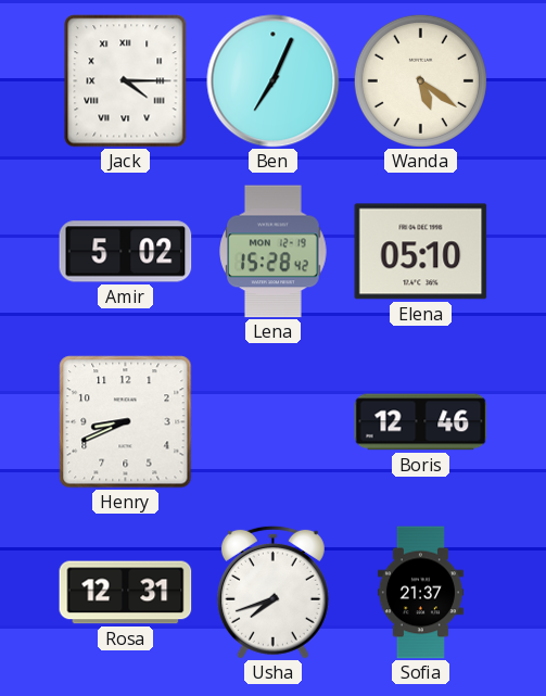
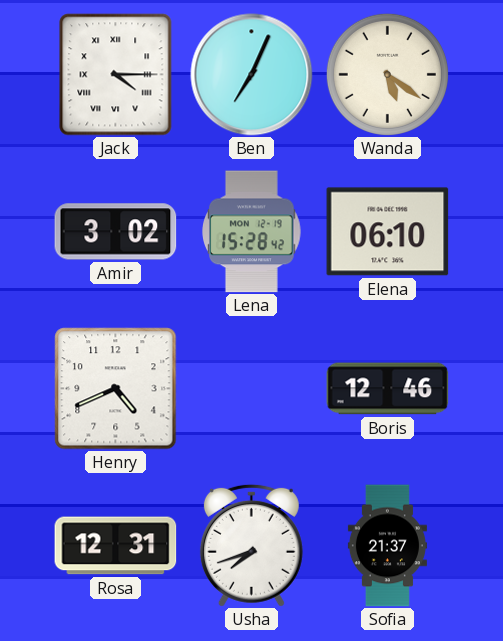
Amir: 5:02 -> 3:02 (116, 232)
Elena: 05:10 -> 06:10 (388, 232)
Henry: 8:41 -> 4:41 (116, 389)
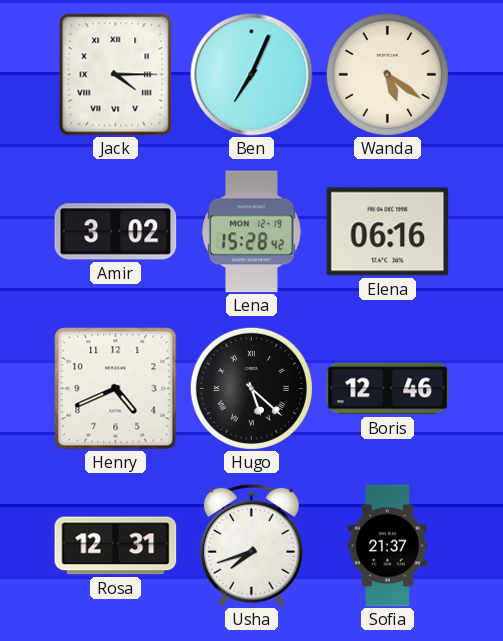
Elena: 06:10 -> 06:16 (388, 232)
Hugo: none -> 5:22 (251, 388)
